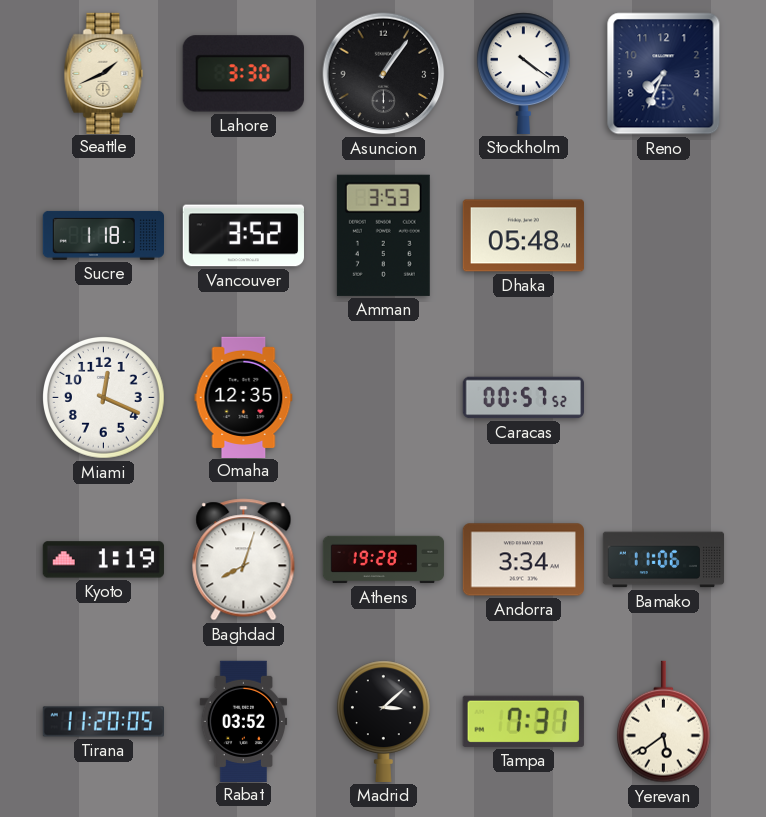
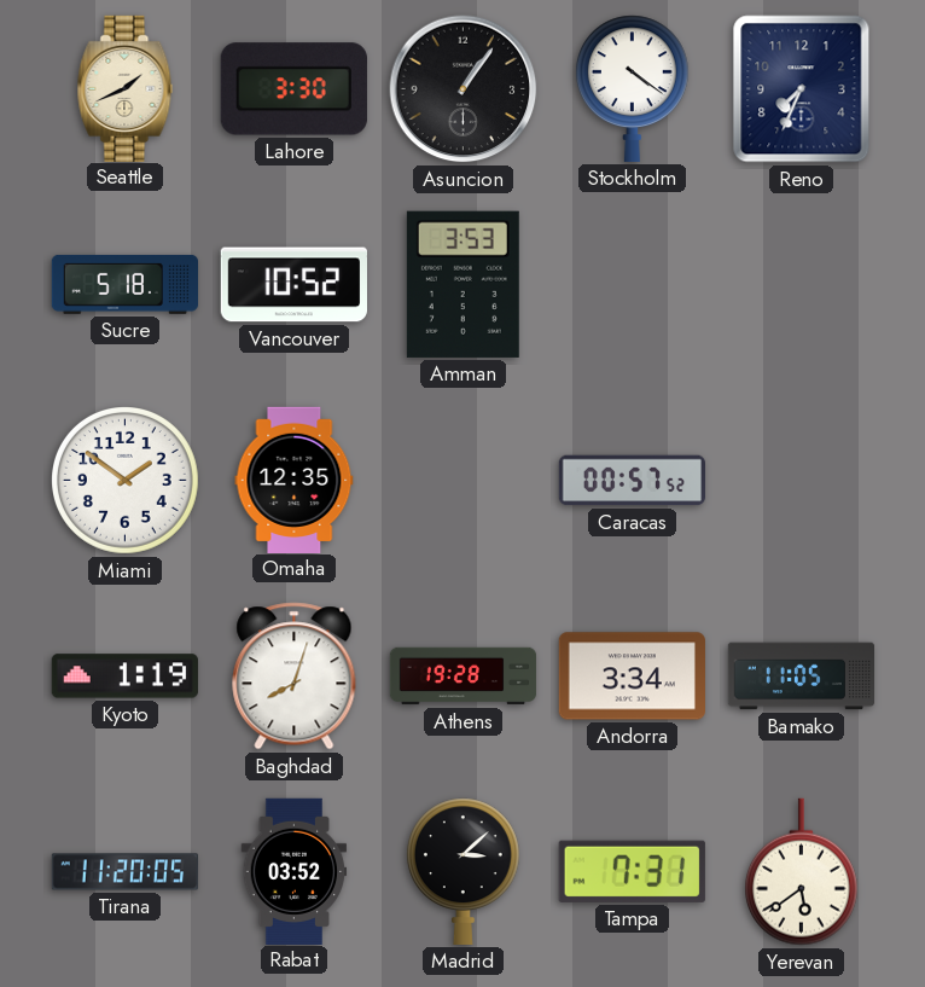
Sucre: 1:18 -> 5:18 (124, 284)
Vancouver: 3:52 -> 10:52 (293, 285)
Dhaka: 05:48 -> none (523, 236)
Miami: 12:19 -> 1:51 (126, 481)
Bamako: 11:06 -> 11:05 (802, 677)
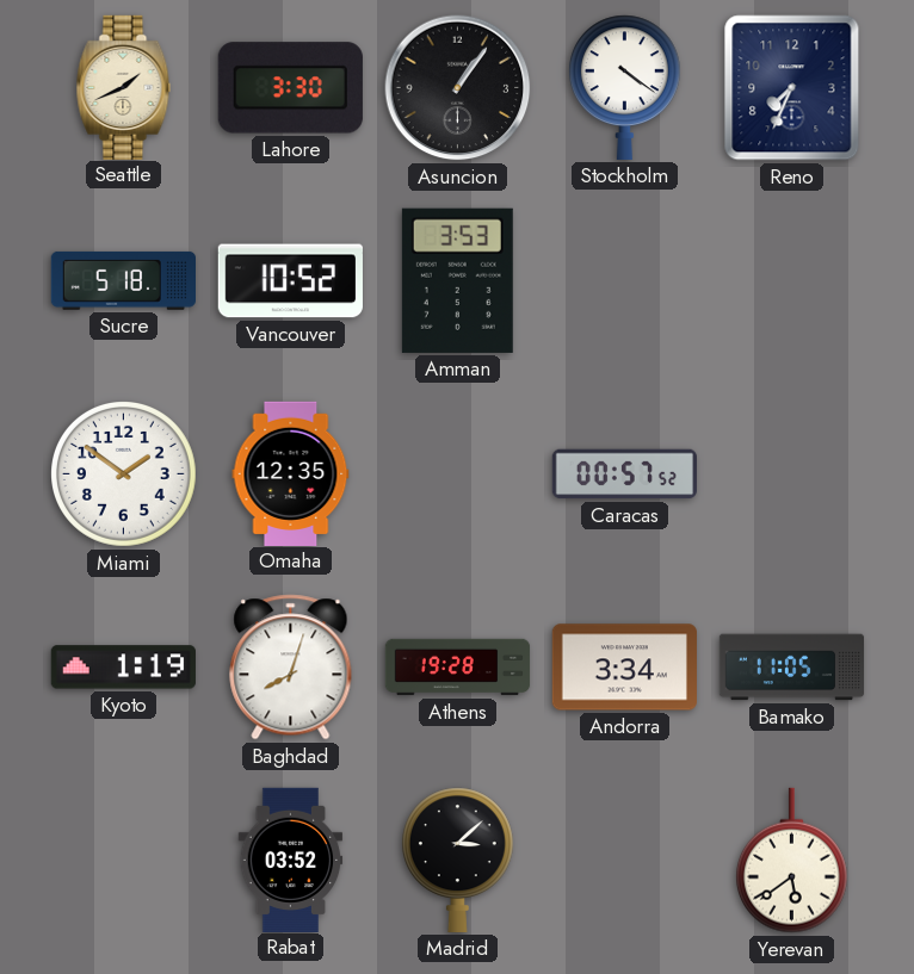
Tirana: 11:20 -> none (124, 872)
Tampa: 7:31 -> none (632, 871)
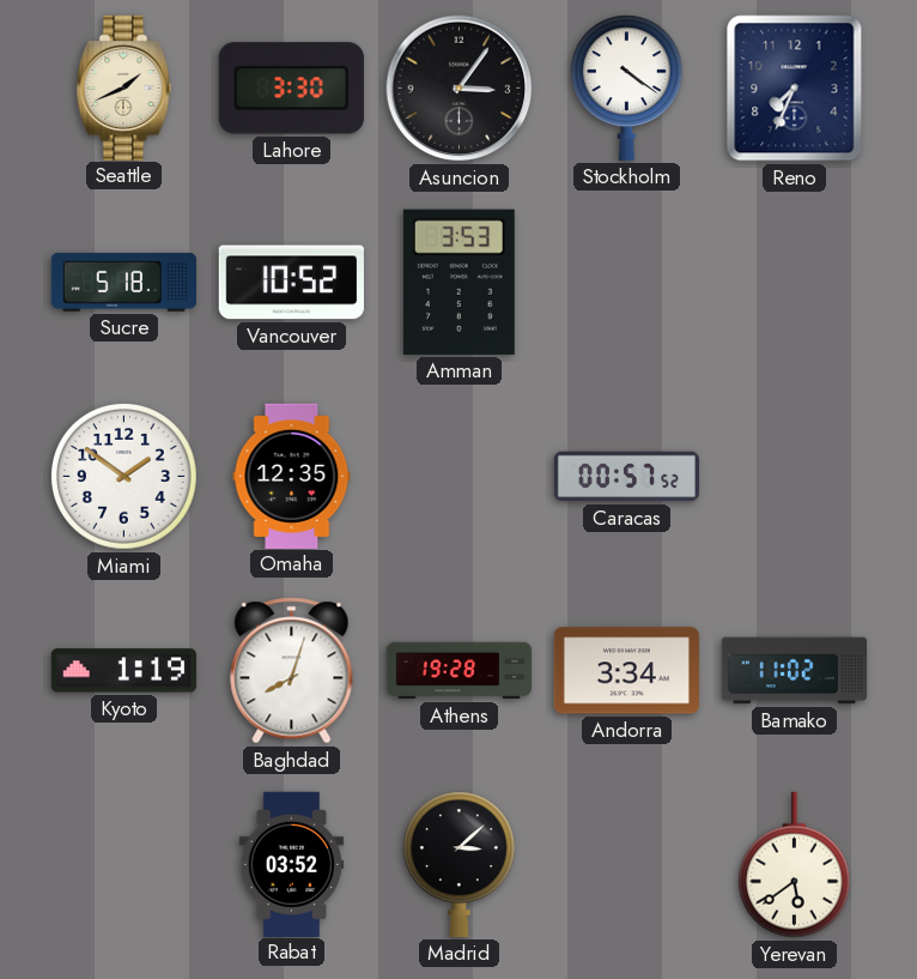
Asuncion: 1:06 -> 3:06 (460, 89)
Bamako: 11:05 -> 11:02 (795, 671)
